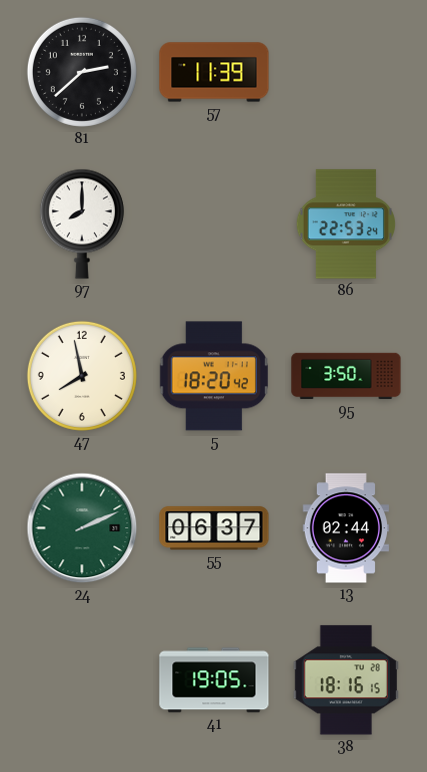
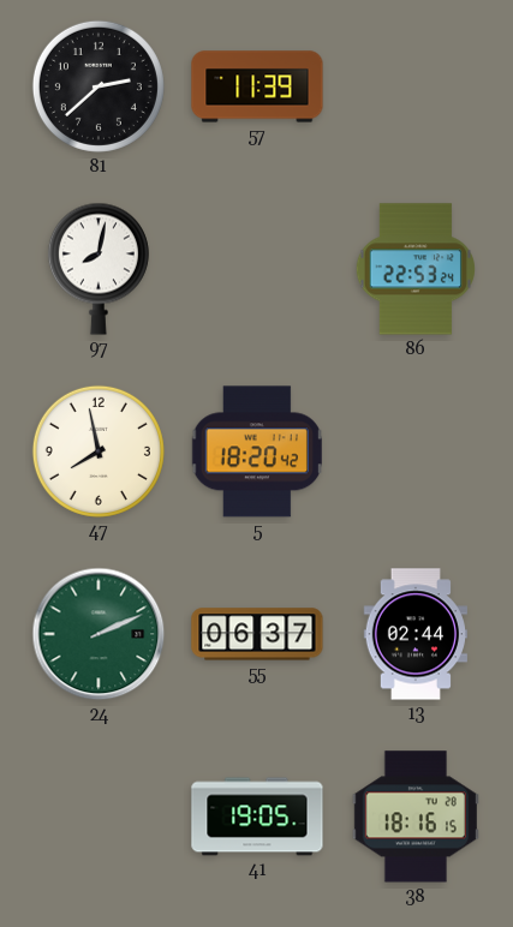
97: 8:00 -> 8:02 (99, 269)
95: 3:50 -> none (346, 376)
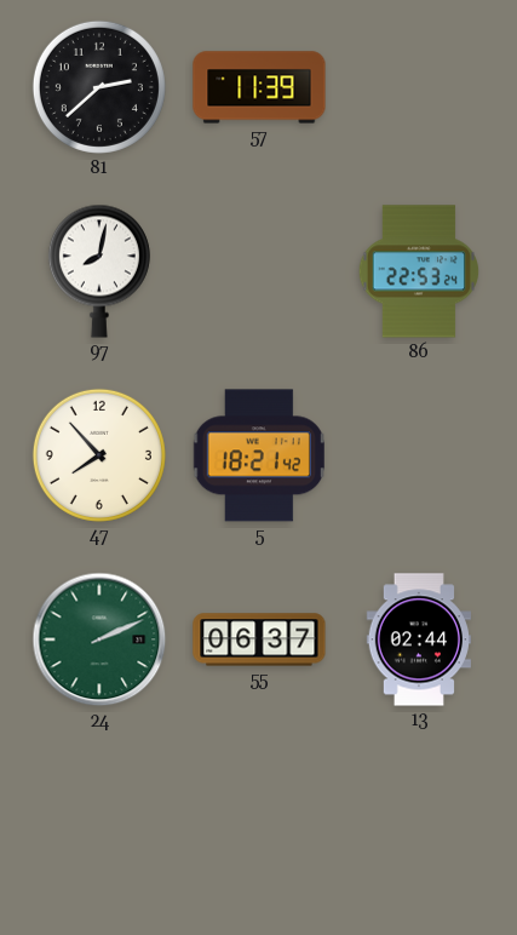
47: 7:58 -> 7:53 (99, 455)
5: 18:20 -> 18:21 (259, 455)
41: 19:05 -> none (257, 817)
38: 18:16 -> none (416, 817)
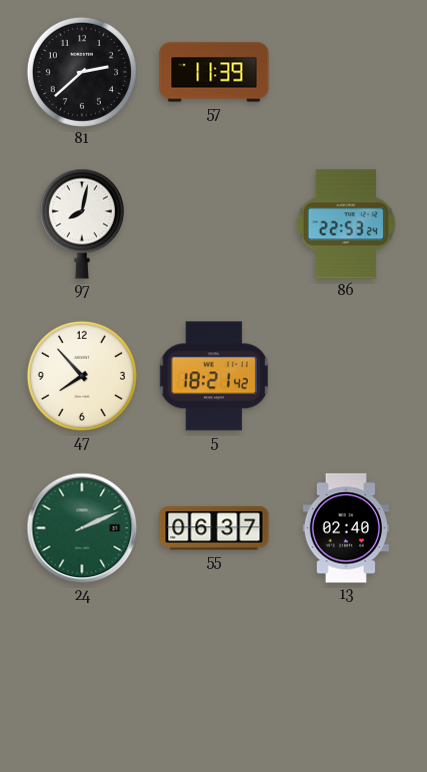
13: 02:44 -> 02:40 (345, 528)
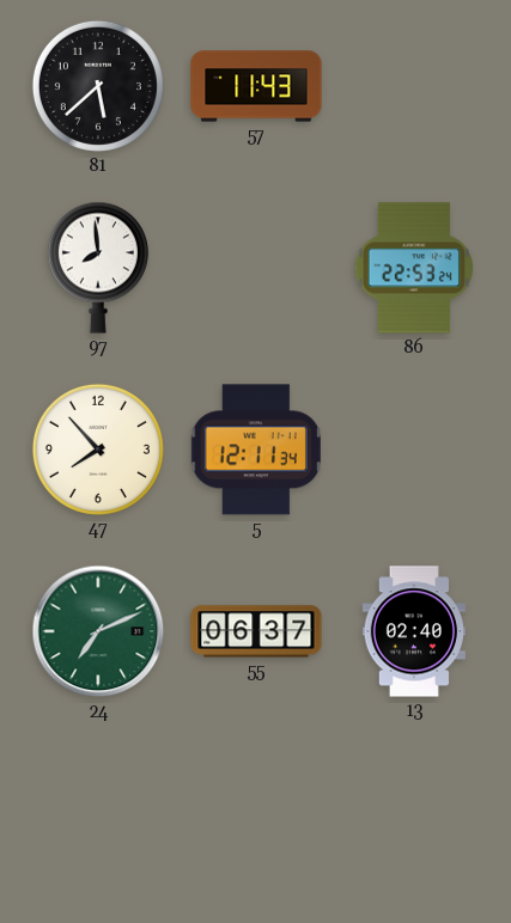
81: 2:38 -> 5:38 (98, 86)
57: 11:39 -> 11:43 (256, 86)
97: 8:02 -> 7:59 (98, 268)
5: 18:21 -> 12:11 (256, 450)
24: 2:11 -> 7:11 (98, 631)
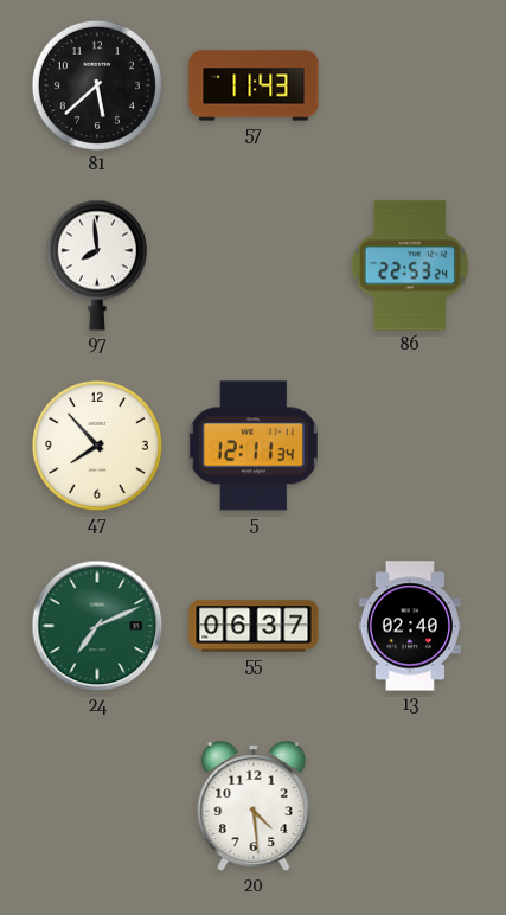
20: none -> 4:29 (254, 807)
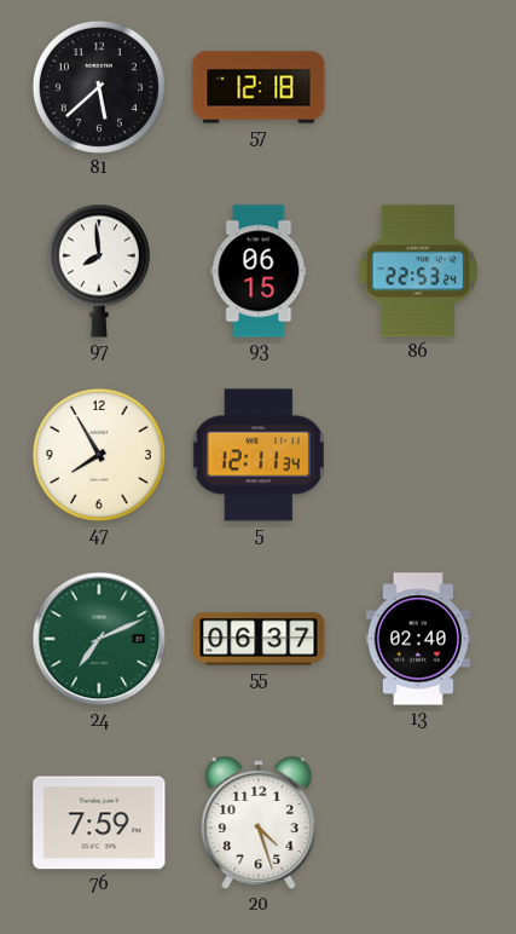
57: 11:43 -> 12:18 (259, 87)
93: none -> 06:15 (259, 271)
47: 7:53 -> 7:55 (99, 455)
76: none -> 7:59 (99, 823)
20: 4:29 -> 4:27 (259, 824)
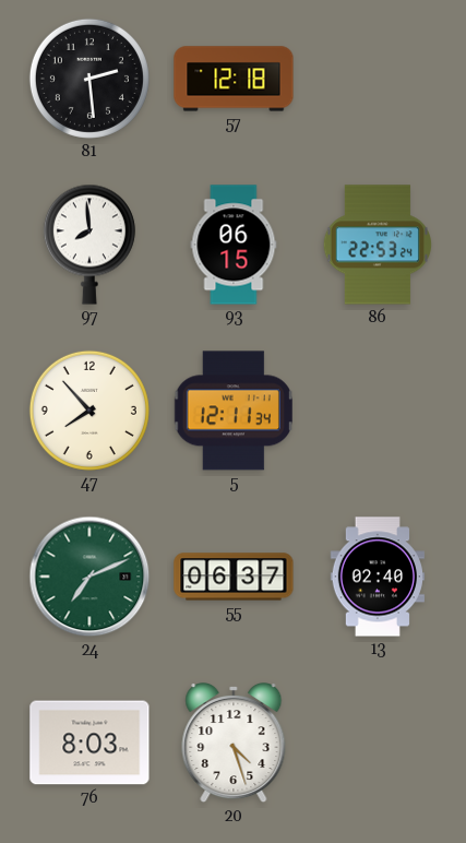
81: 5:38 -> 2:29 (89, 79)
47: 7:55 -> 7:53 (89, 411)
76: 7:59 -> 8:03 (89, 743)
